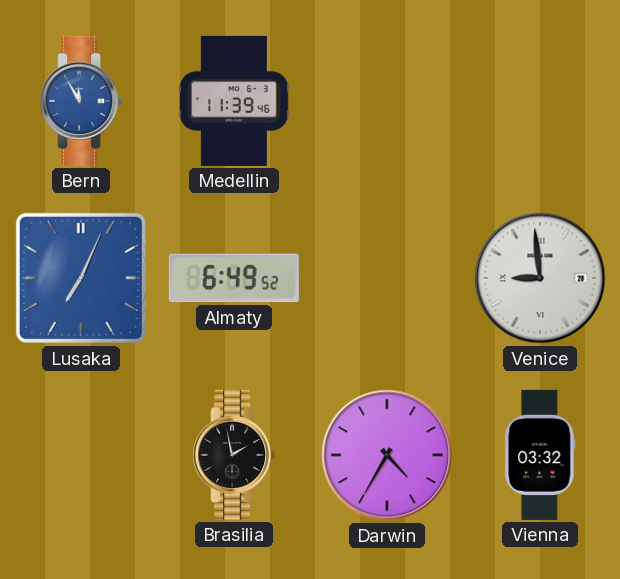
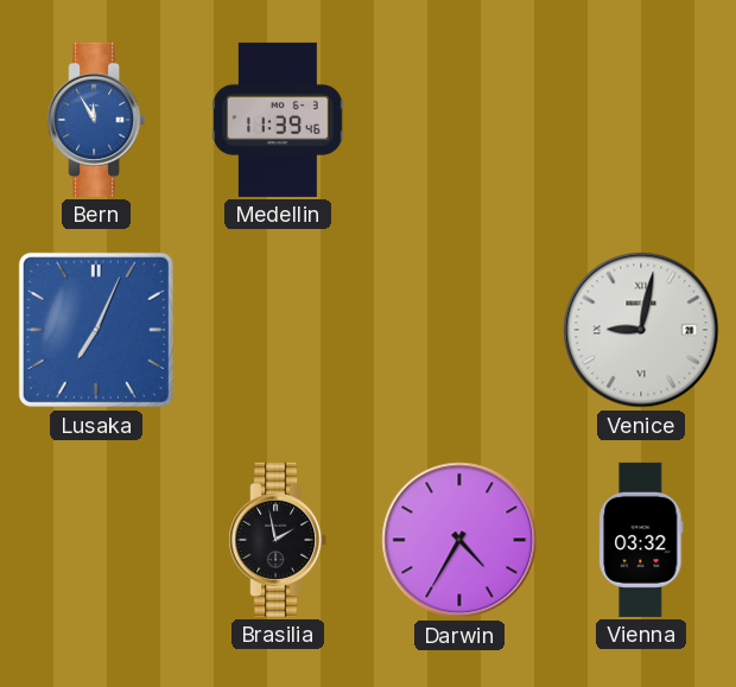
Almaty: 6:49 -> none (234, 278)
Venice: 8:59 -> 9:02 (641, 330)
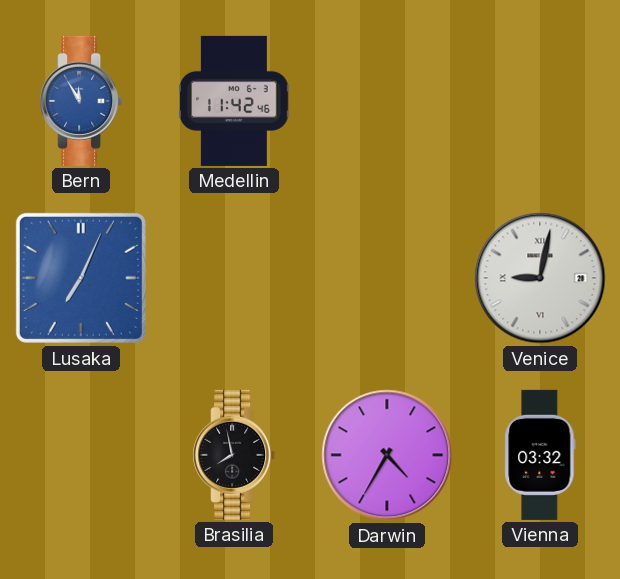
Medellin: 11:39 -> 11:42 (234, 101)
Brasilia: 1:58 -> 7:58 (234, 455)
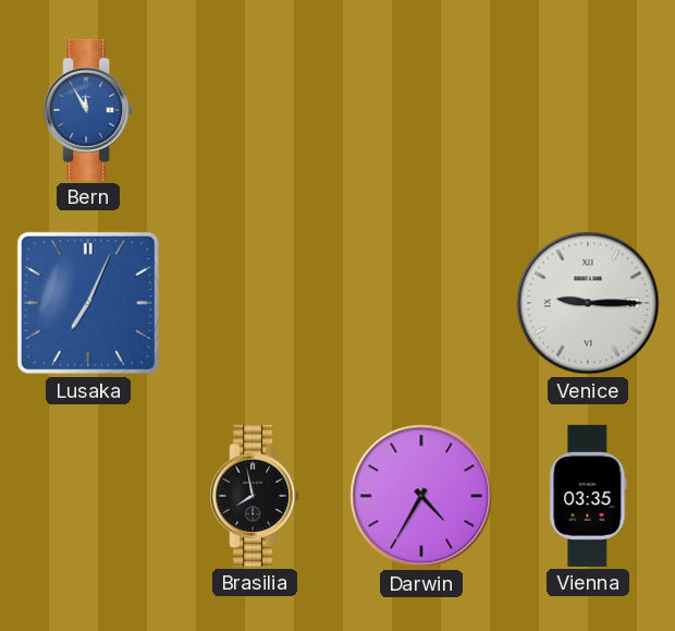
Medellin: 11:42 -> none (234, 101)
Venice: 9:02 -> 9:15 (588, 303)
Vienna: 03:32 -> 03:35 (588, 496)
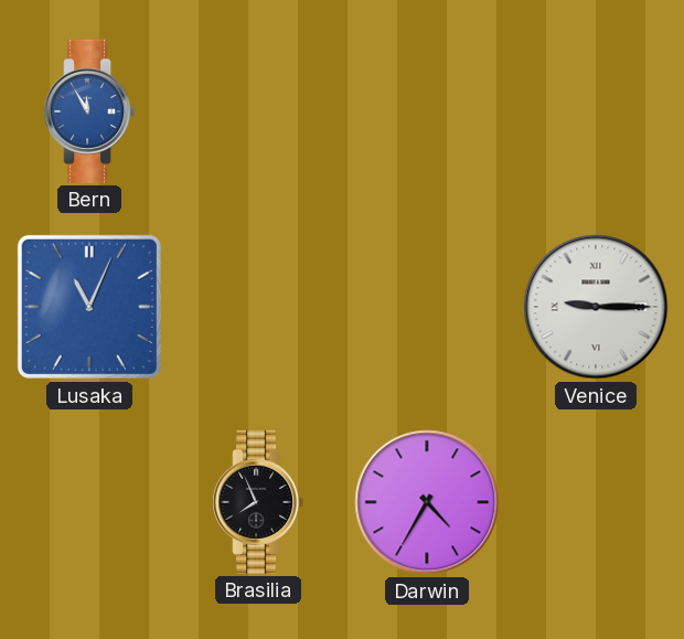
Lusaka: 7:04 -> 11:04 (89, 307)
Brasilia: 7:58 -> 7:56 (258, 502)
Vienna: 03:35 -> none (588, 496)
